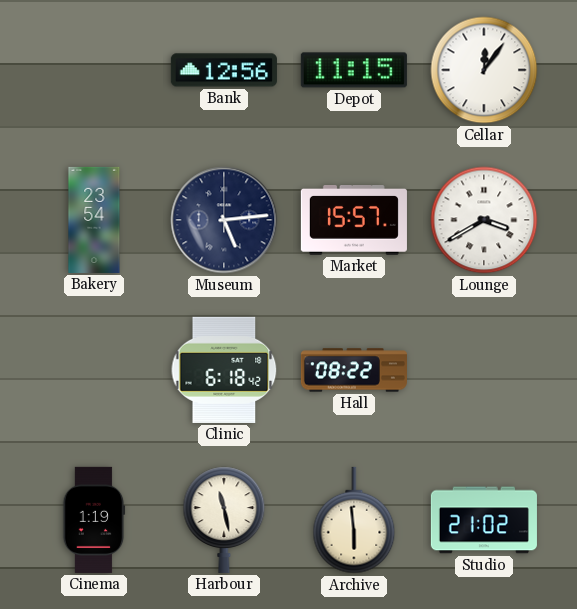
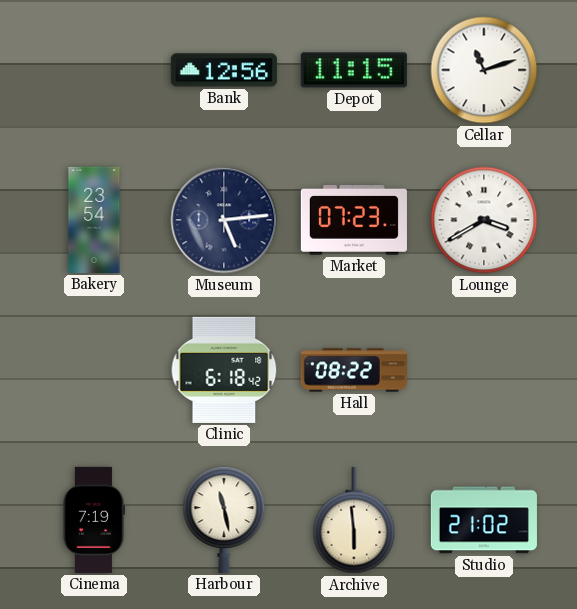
Cellar: 12:06 -> 11:12 (484, 70)
Market: 15:57 -> 07:23 (354, 221)
Cinema: 1:19 -> 7:19 (94, 520)
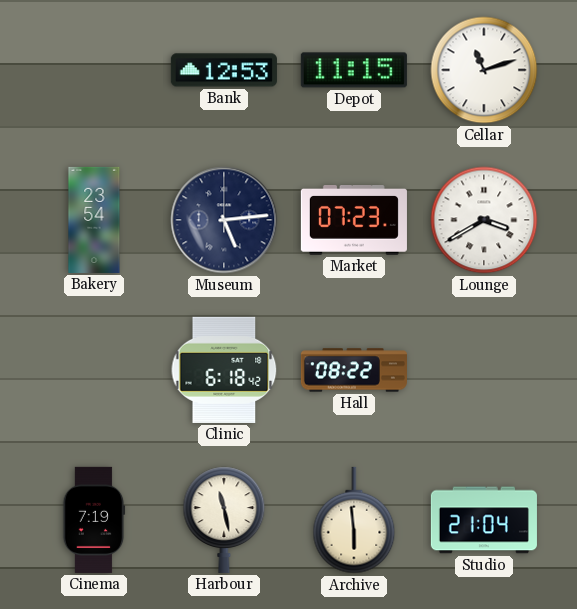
Bank: 12:56 -> 12:53 (224, 70)
Studio: 21:02 -> 21:04 (484, 520)
